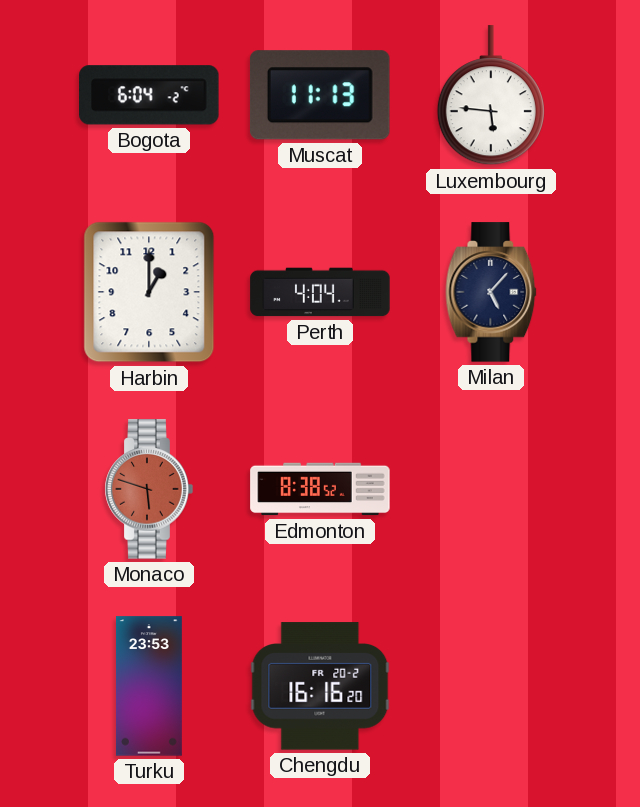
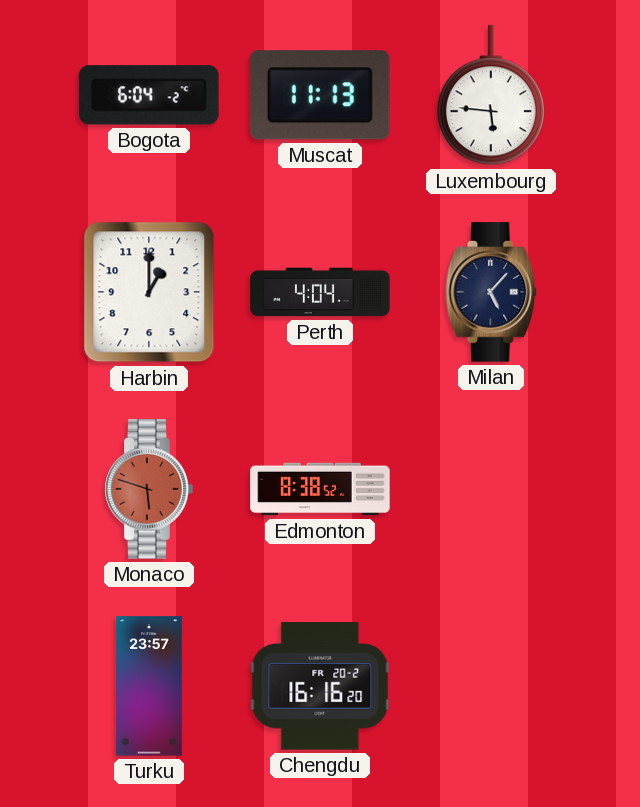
Turku: 23:53 -> 23:57 (149, 686)
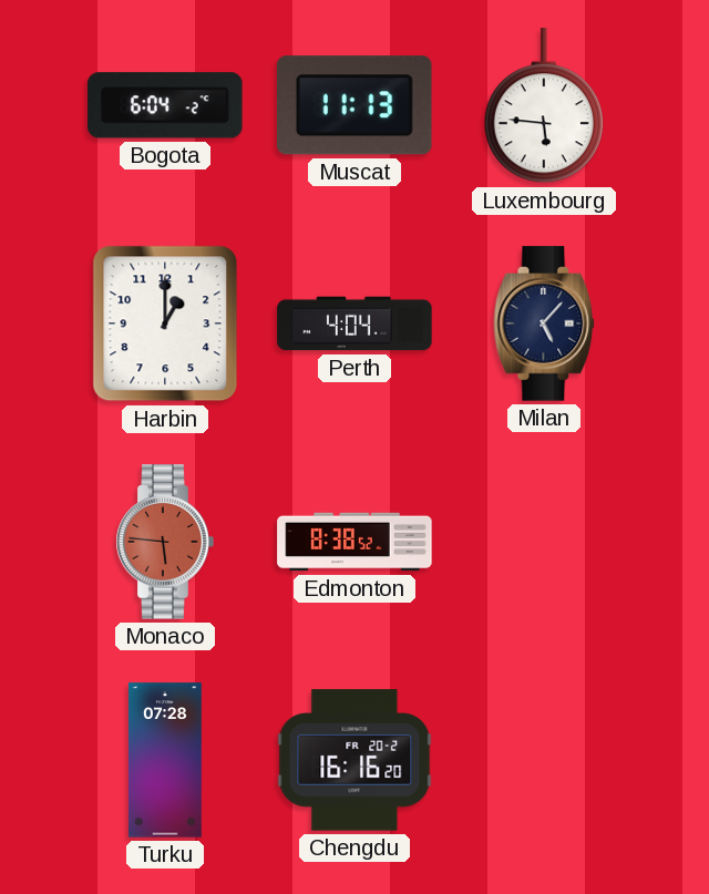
Monaco: 5:48 -> 5:46 (165, 542)
Turku: 23:57 -> 07:28 (165, 760)
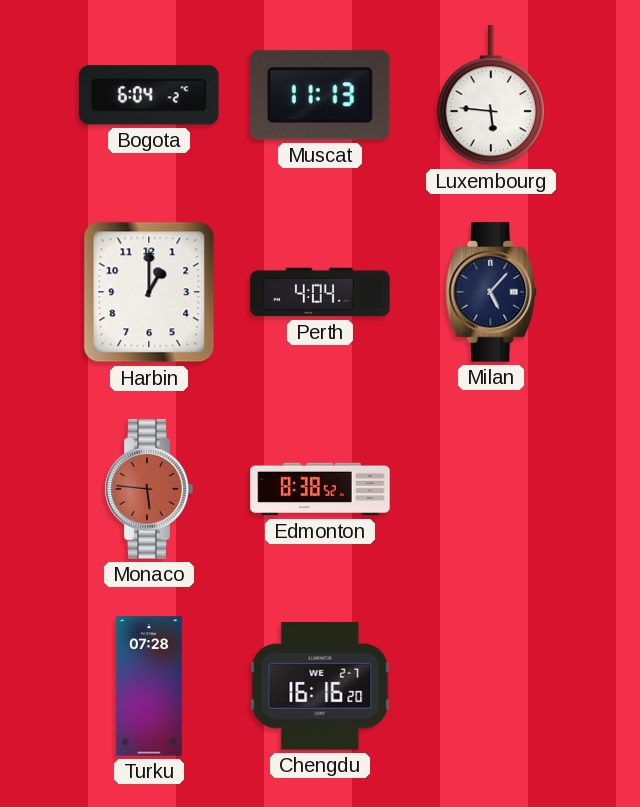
Chengdu date: FR 20-2 -> WE 2-7 (320, 686)
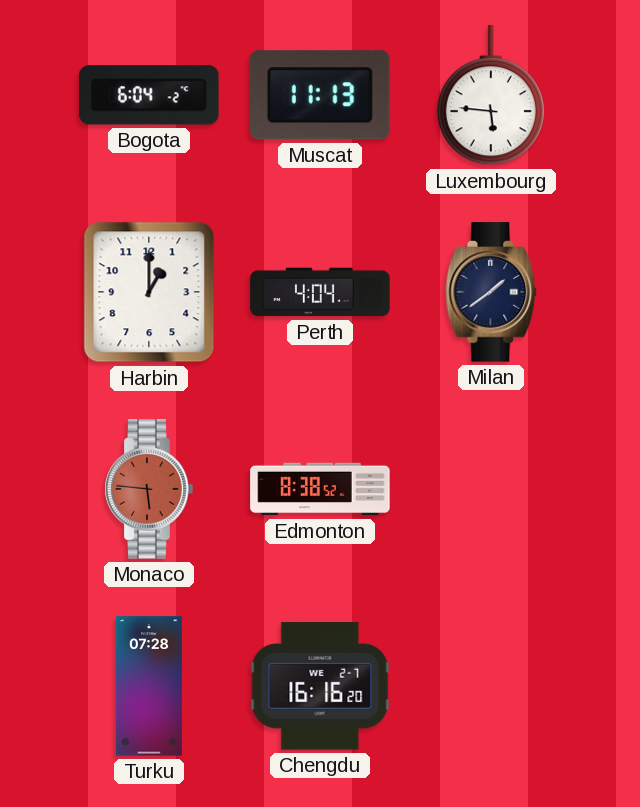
Milan: 5:07 -> 1:39 (491, 292)
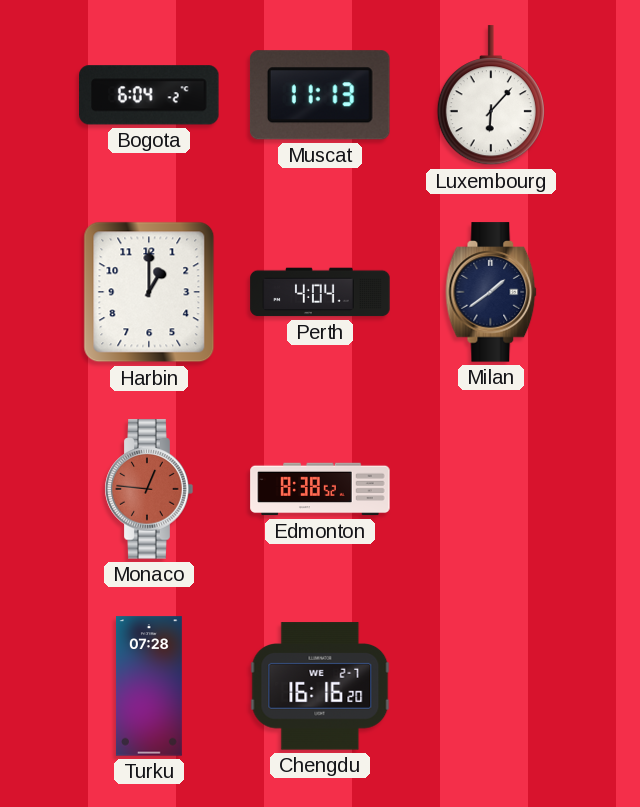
Luxembourg: 5:46 -> 6:07 (491, 96)
Monaco: 5:46 -> 12:46 (149, 489)
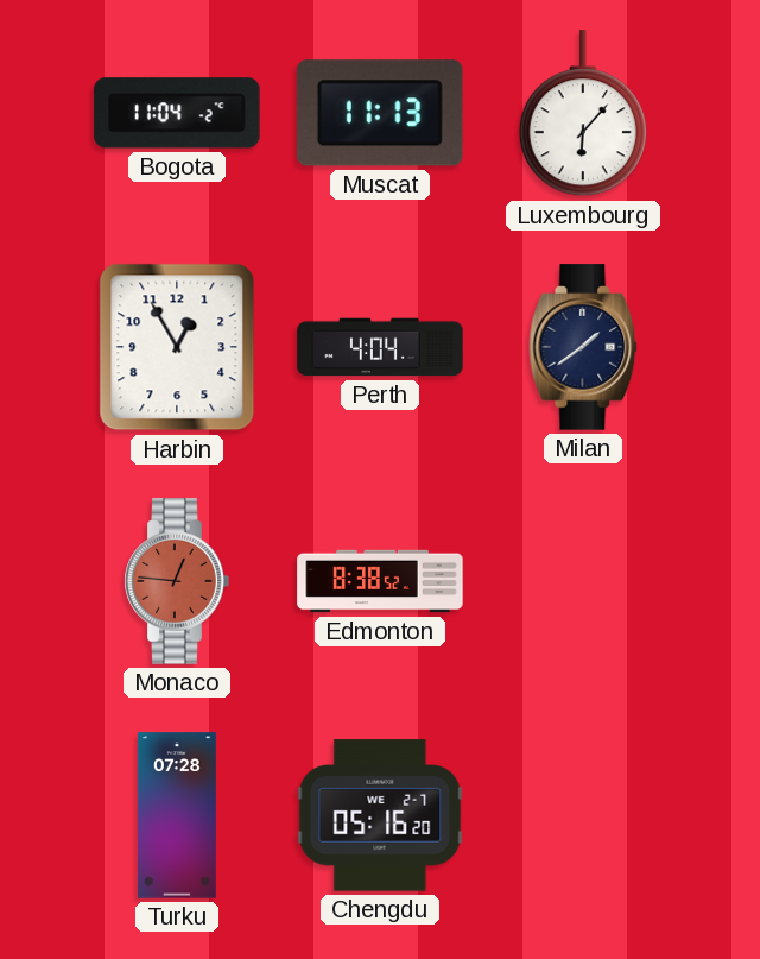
Bogota: 6:04 -> 11:04 (177, 113)
Harbin: 1:00 -> 12:55 (177, 347)
Chengdu: 16:16 -> 05:16 (380, 815)
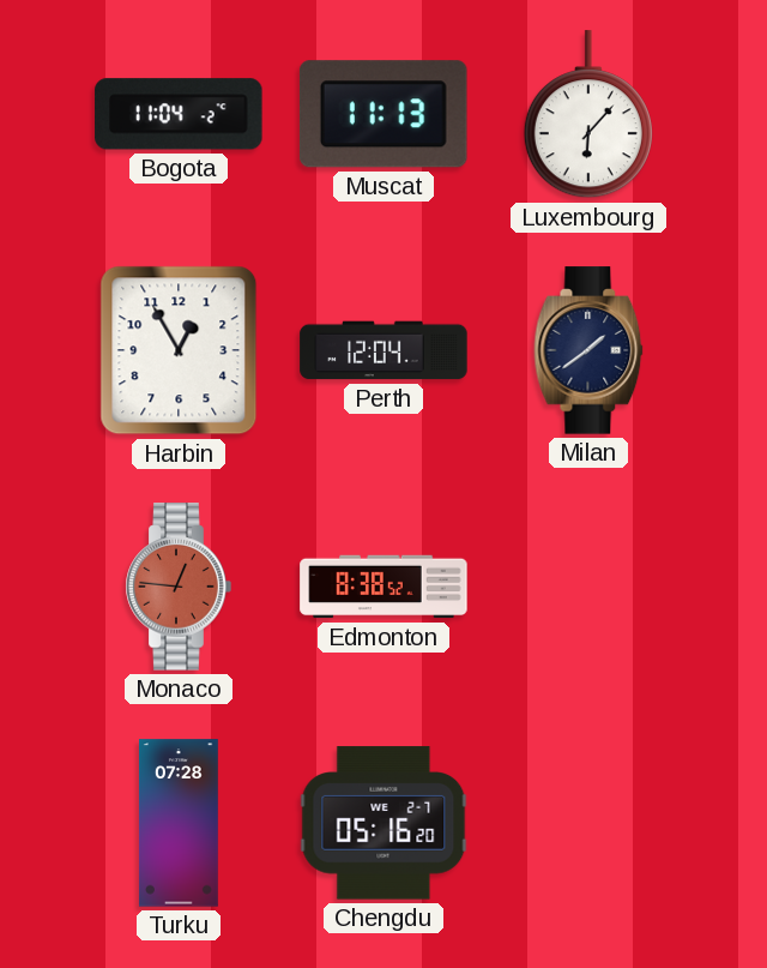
Perth: 4:04 -> 12:04 (383, 350)
